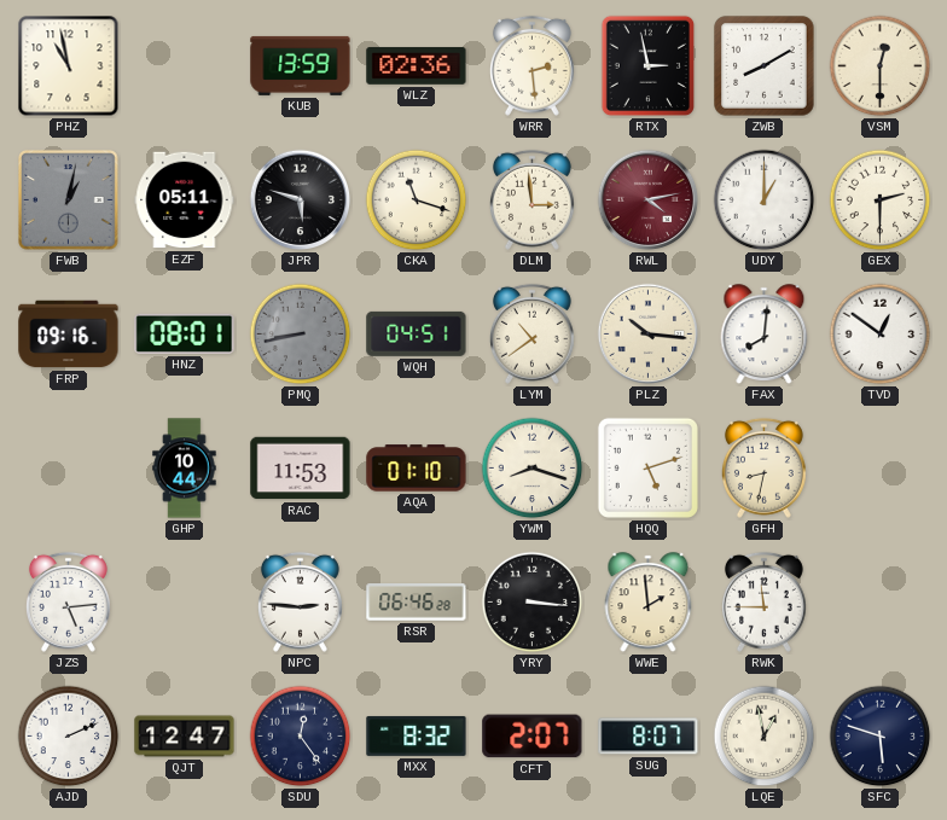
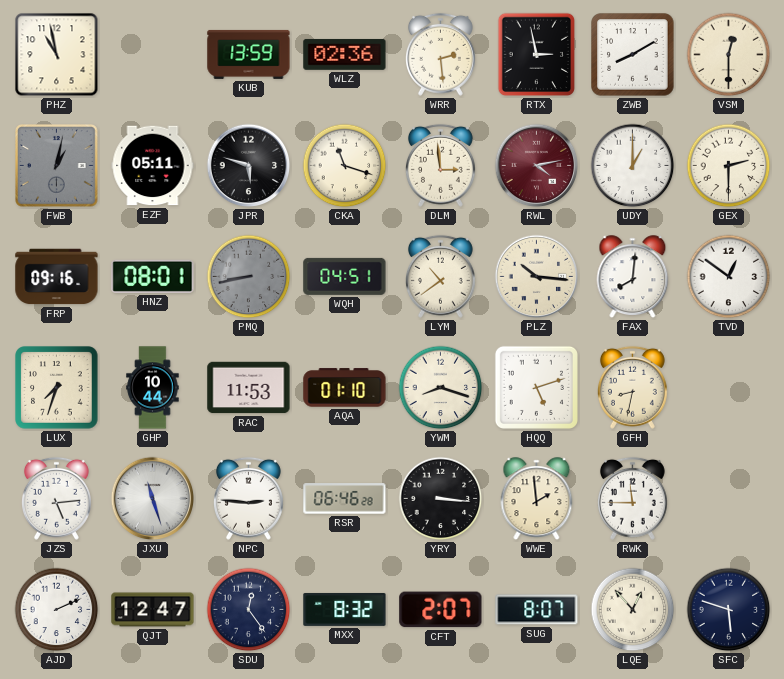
LUX: none -> 7:33 (57, 388)
JXU: none -> 11:27 (153, 499)
LQE: 12:58 -> 12:53 (633, 610)
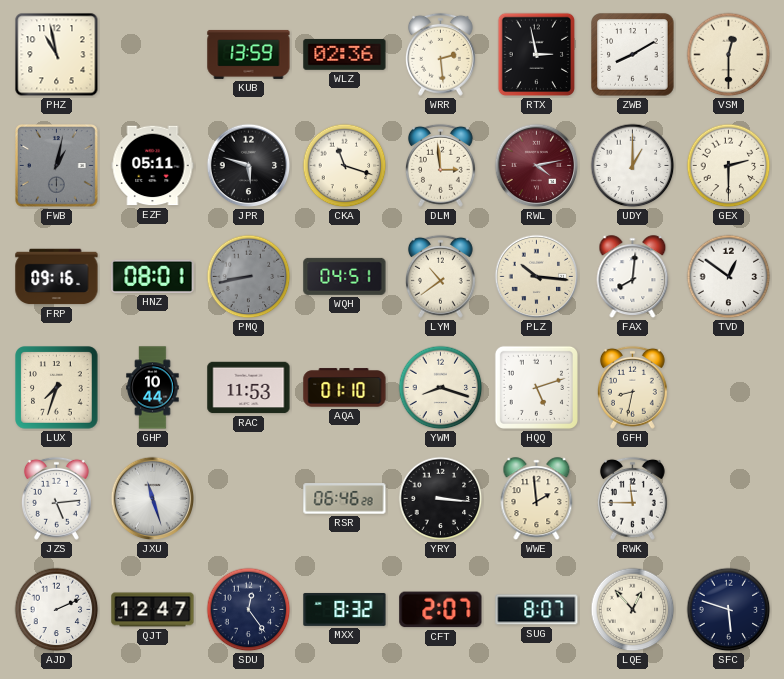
NPC: 2:46 -> none (248, 498)
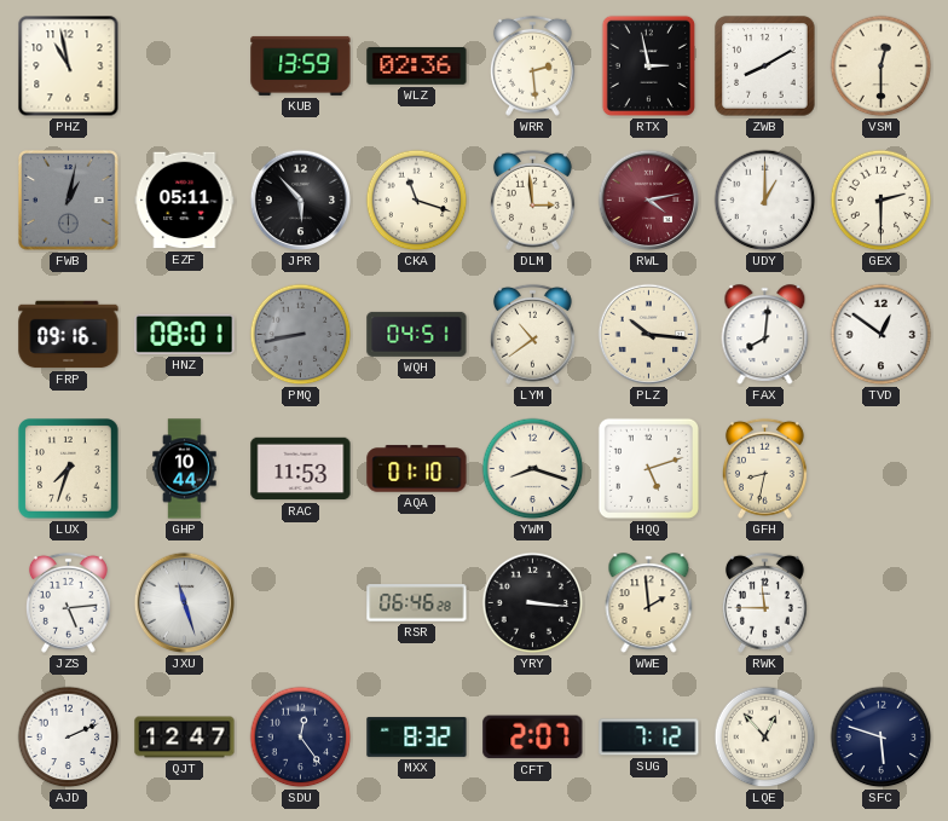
JPR: 5:48 -> 5:53 (301, 201)
SUG: 8:07 -> 7:12 (649, 738)
